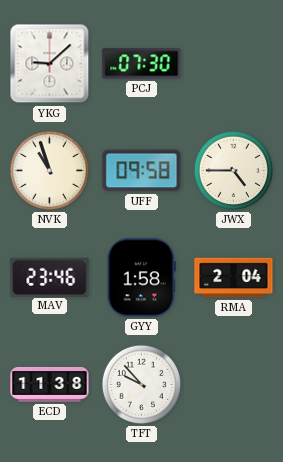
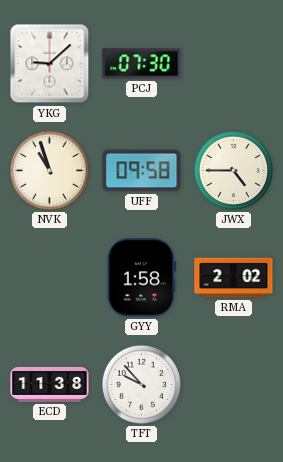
MAV: 23:46 -> none (50, 277)
RMA: 2:04 -> 2:02 (234, 278)
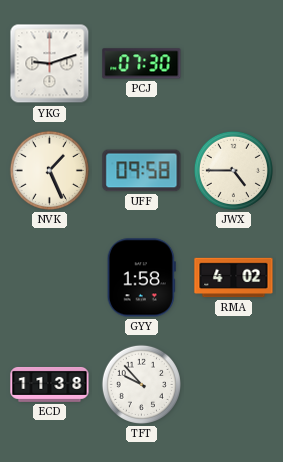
YKG: 9:08 -> 9:12 (50, 64)
NVK: 10:57 -> 1:26 (49, 170)
RMA: 2:02 -> 4:02 (234, 278)
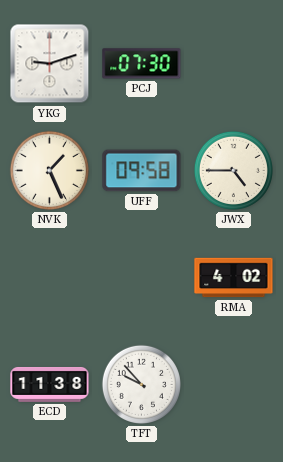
GYY: 1:58 -> none (141, 278)
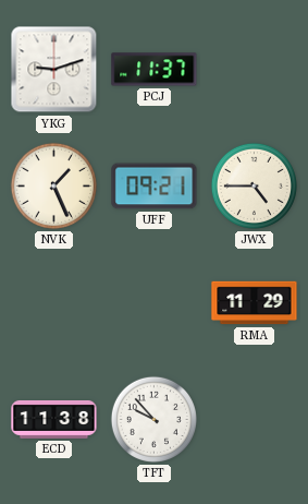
PCJ: 07:30 -> 11:37 (155, 70)
UFF: 09:58 -> 09:21 (155, 187)
RMA: 4:02 -> 11:29 (255, 303)
